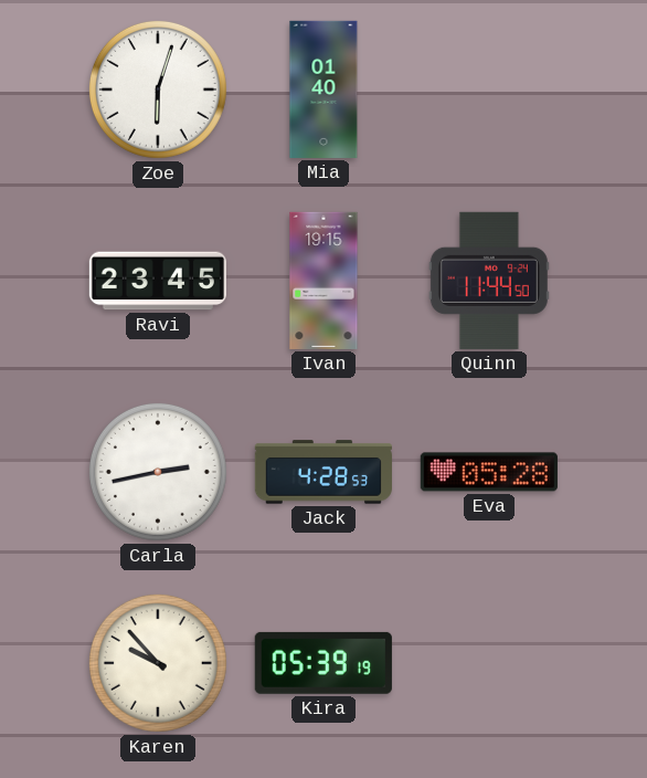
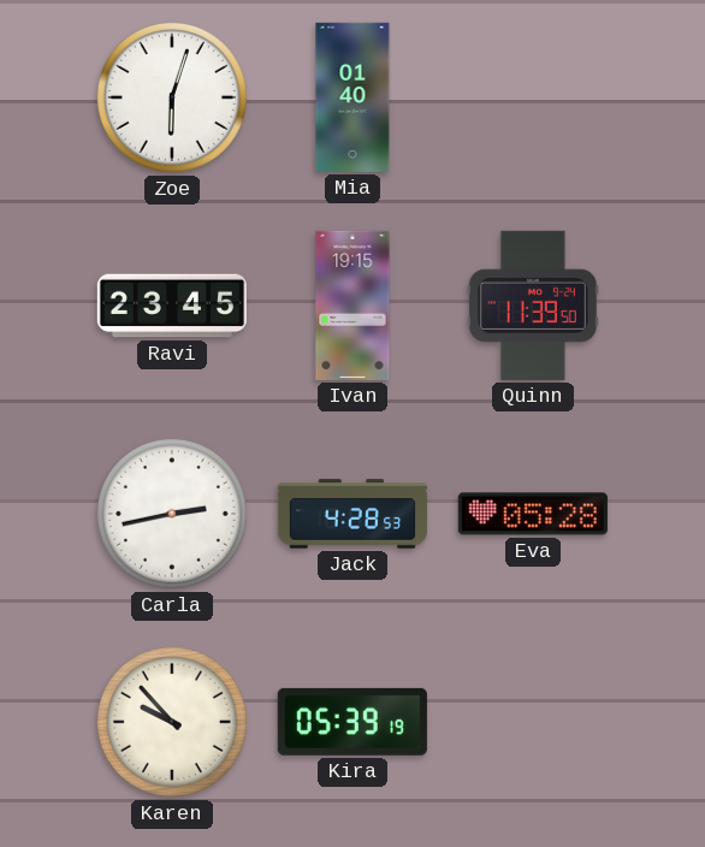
Quinn: 11:44 -> 11:39 (533, 306)
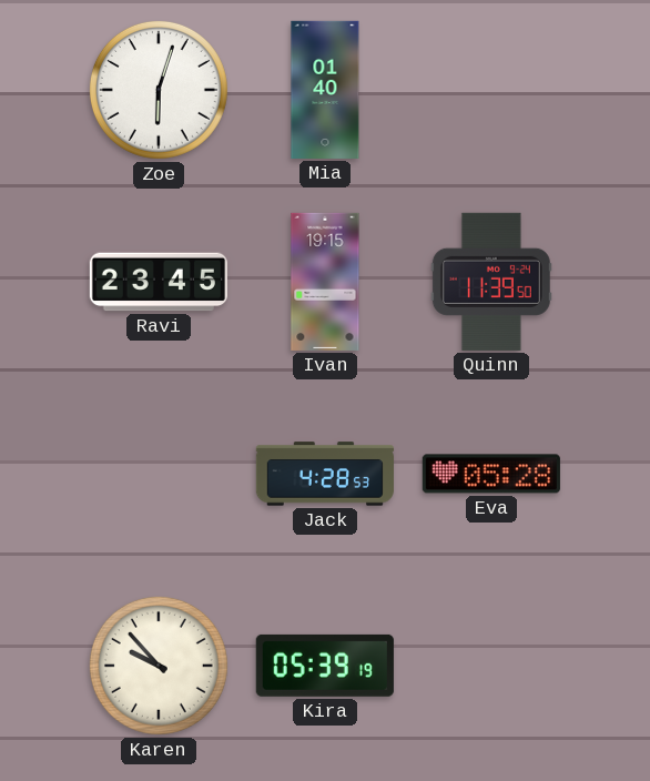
Carla: 2:43 -> none (172, 514)
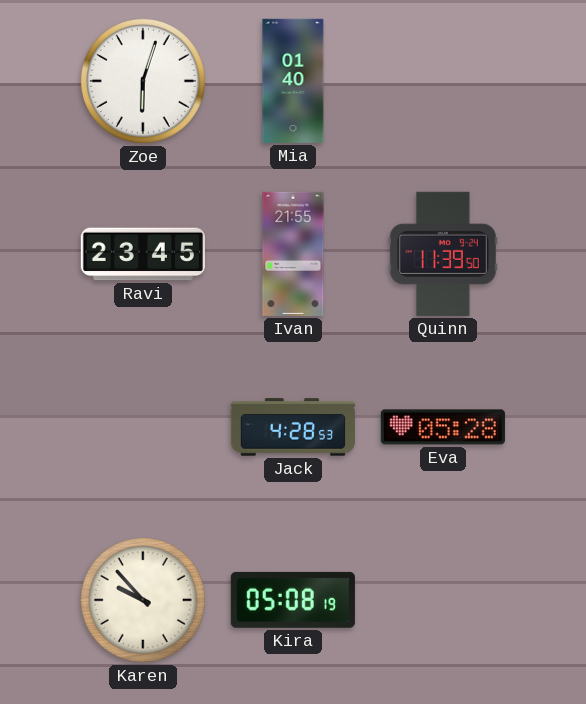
Ivan: 19:15 -> 21:55 (293, 254)
Kira: 05:39 -> 05:08 (293, 600)
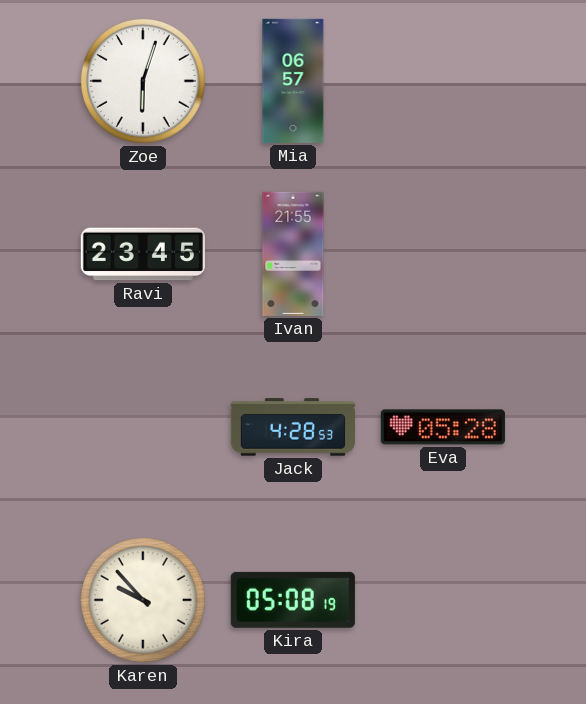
Mia: 01:40 -> 06:57 (293, 81)
Quinn: 11:39 -> none (443, 254)
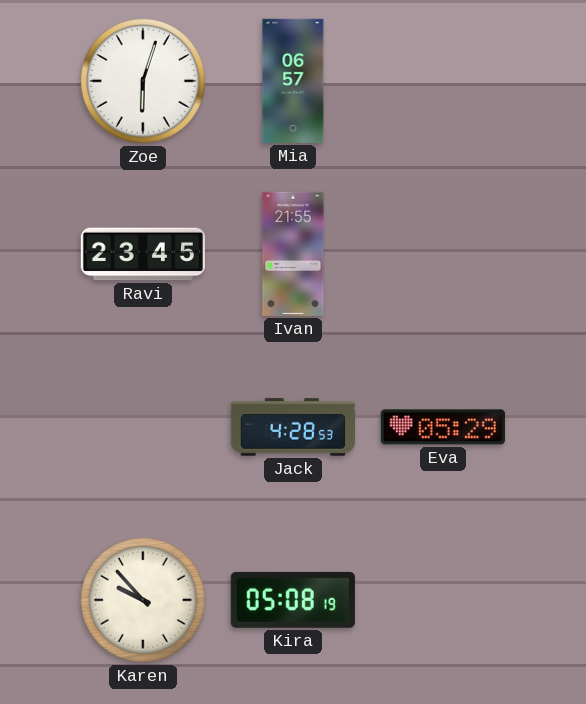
Eva: 05:28 -> 05:29 (443, 427)
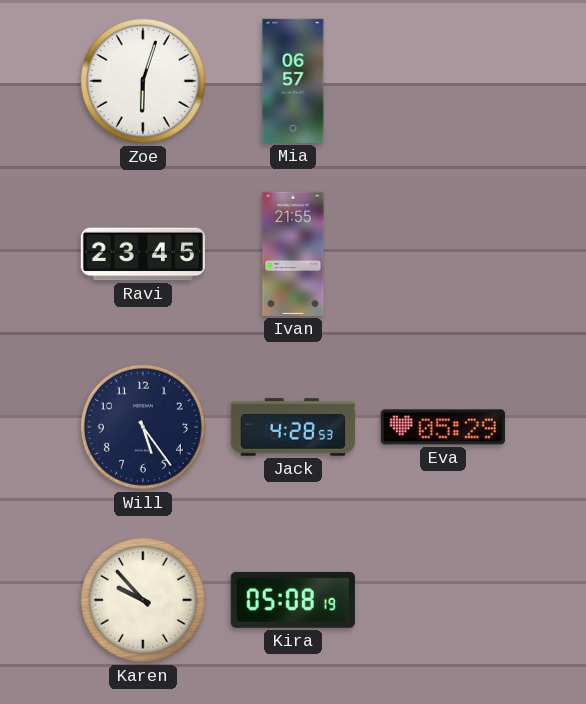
Will: none -> 5:24 (143, 427)
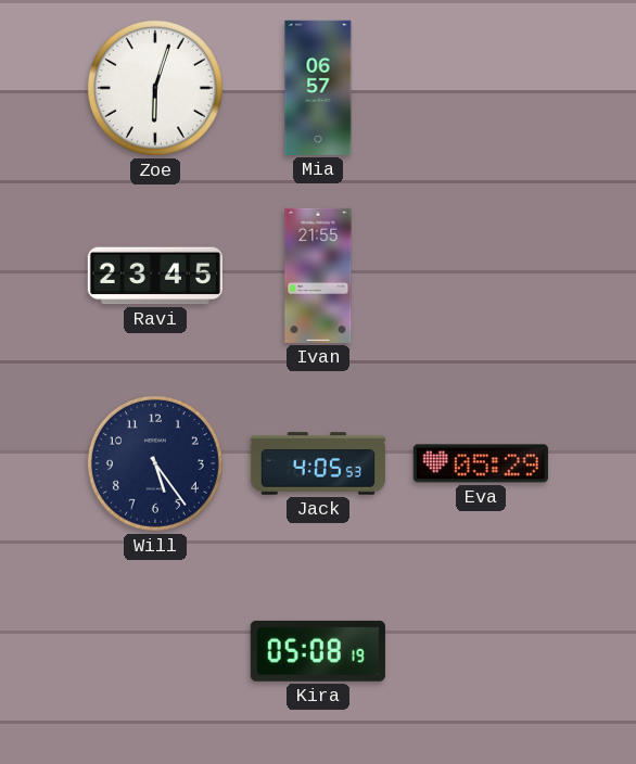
Jack: 4:28 -> 4:05 (318, 463)
Karen: 9:53 -> none (143, 600)
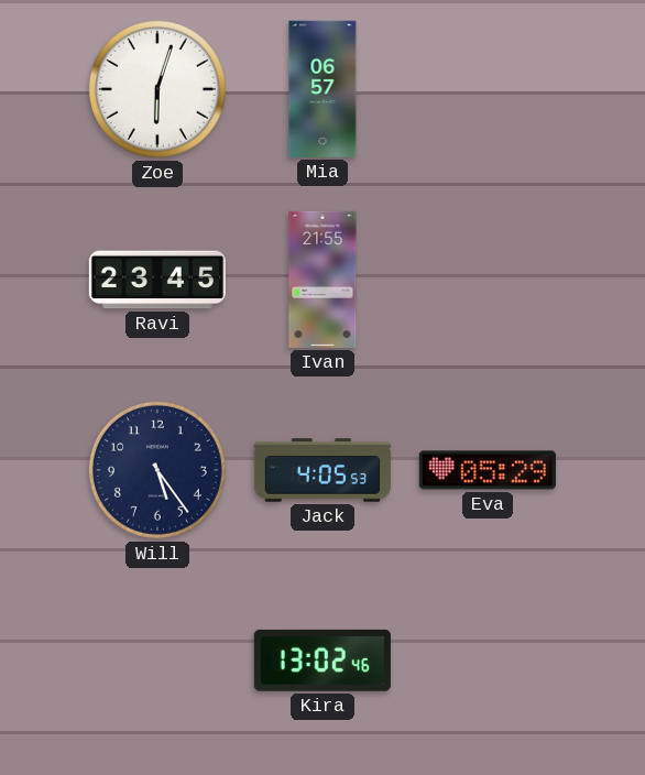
Kira: 05:08 -> 13:02 (322, 661)
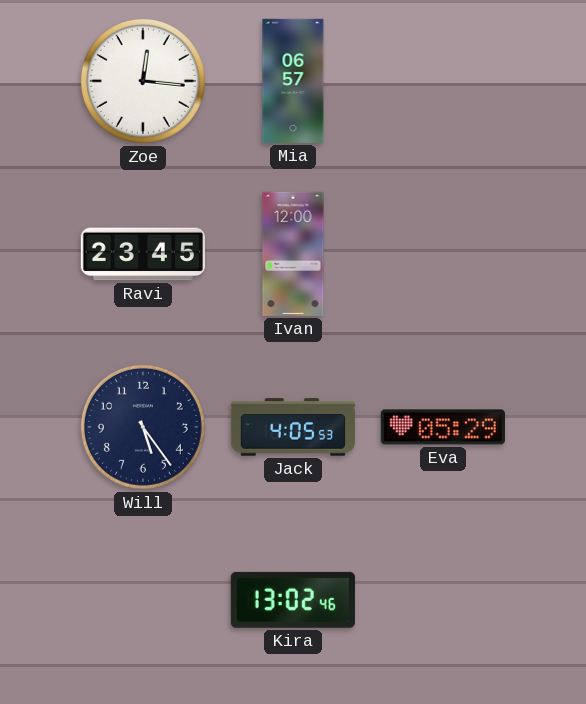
Zoe: 6:03 -> 12:16 (143, 81)
Ivan: 21:55 -> 12:00 (293, 254)
